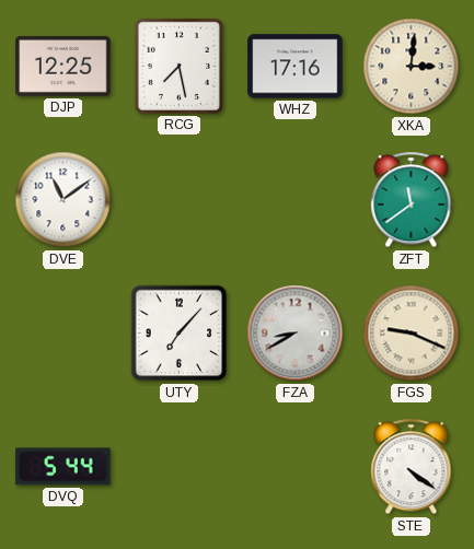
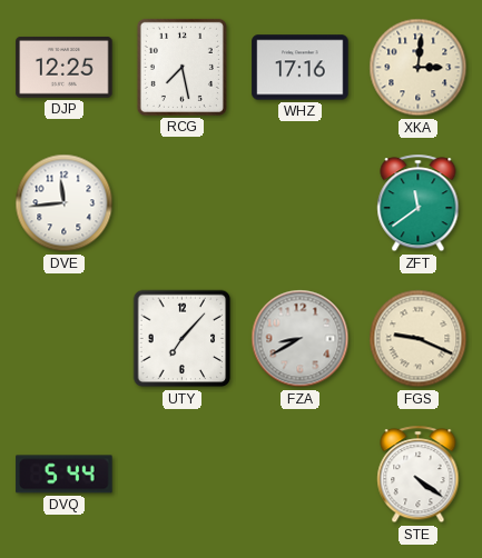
DVE: 11:09 -> 11:44 (65, 203)
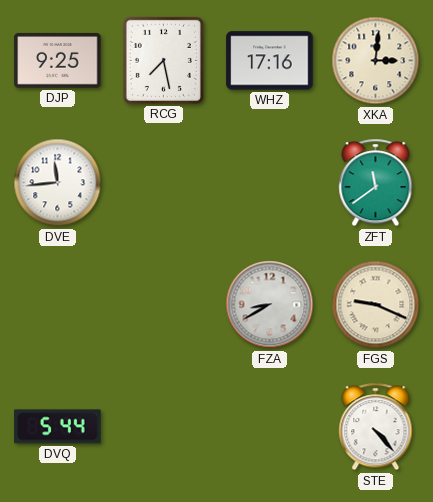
DJP: 12:25 -> 9:25 (58, 61)
UTY: 7:07 -> none (183, 339)
STE: 4:21 -> 4:23 (376, 427)
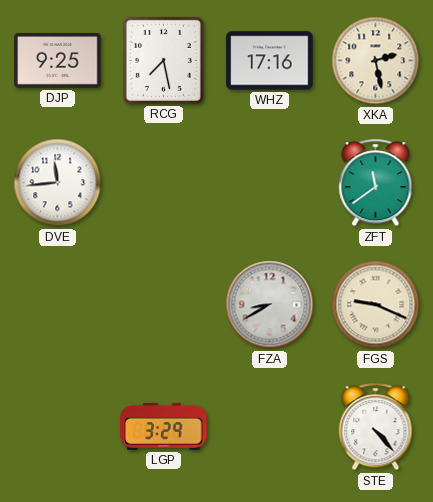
XKA: 3:01 -> 2:28 (376, 61)
DVQ: 5:44 -> none (58, 427)
LGP: none -> 3:29 (164, 426)
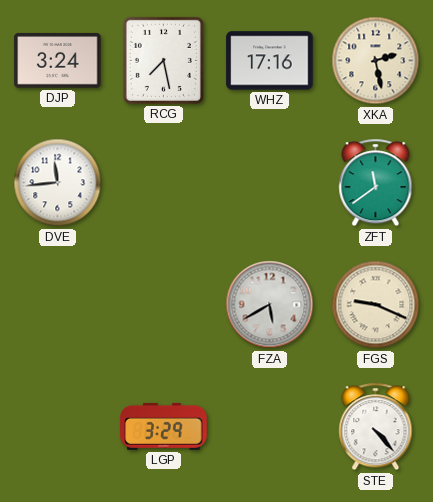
DJP: 9:25 -> 3:24 (58, 61)
FZA: 8:40 -> 5:40 (270, 305)
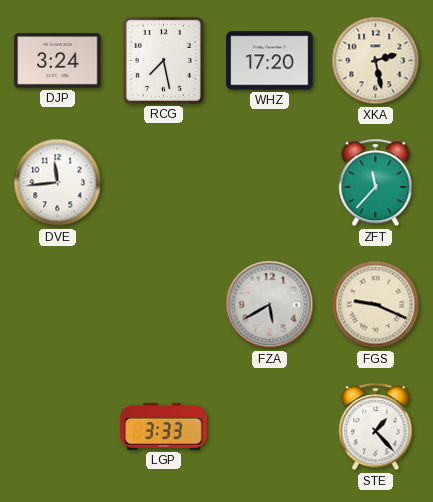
WHZ: 17:16 -> 17:20 (270, 61)
ZFT: 11:39 -> 11:37 (376, 183)
LGP: 3:29 -> 3:33 (164, 426)
STE: 4:23 -> 1:23 (376, 427)
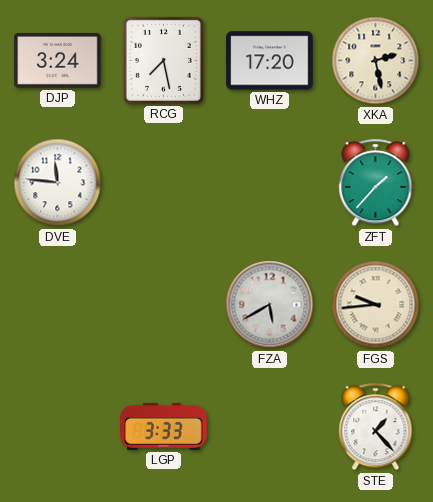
DVE: 11:44 -> 11:46 (58, 183)
ZFT: 11:37 -> 1:37 (376, 183)
FGS: 9:19 -> 9:44 (376, 305)
